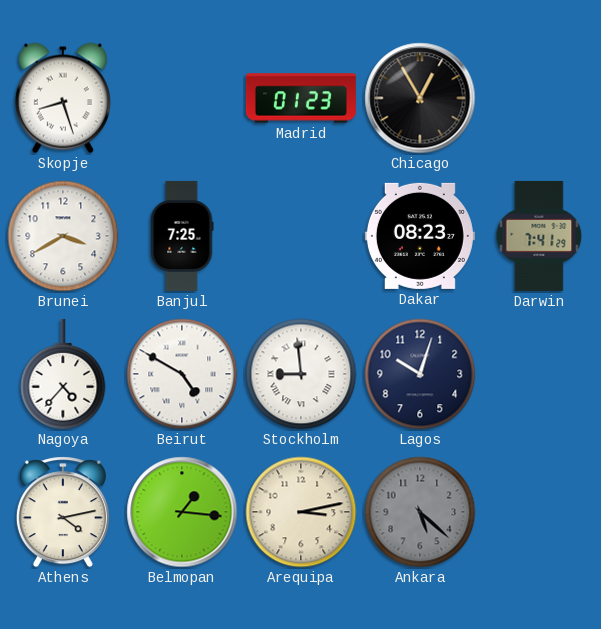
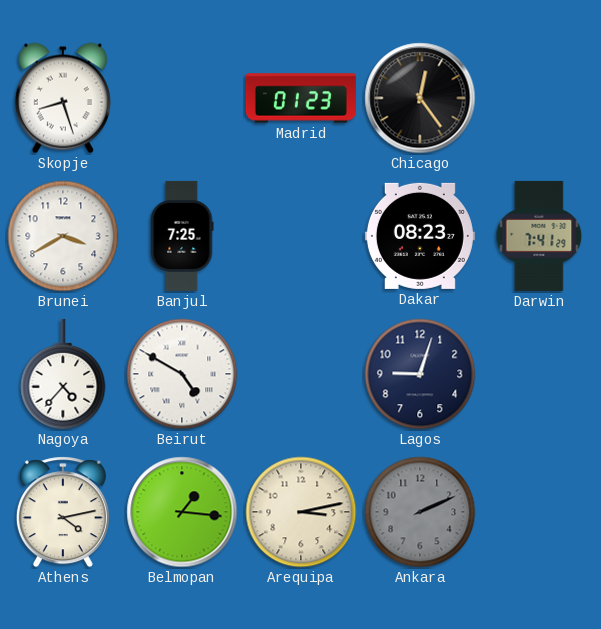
Chicago: 12:55 -> 12:24 (420, 98)
Stockholm: 8:59 -> none (301, 374)
Lagos: 10:03 -> 9:03 (420, 374)
Ankara: 5:22 -> 2:11 (420, 512)
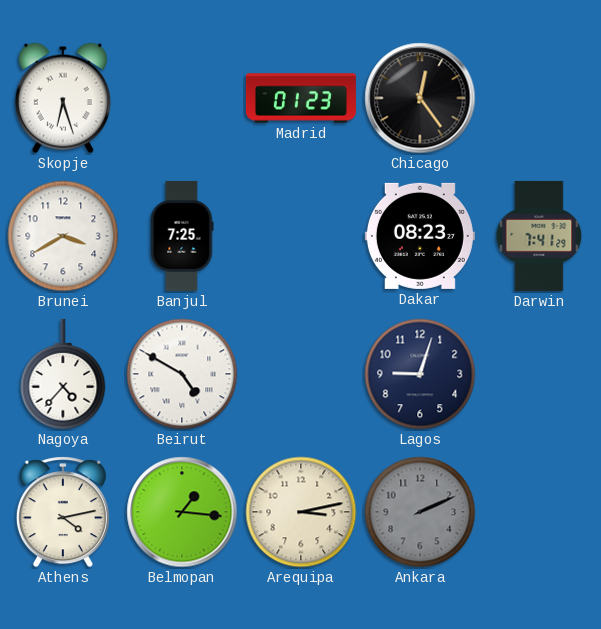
Skopje: 8:27 -> 6:27 (63, 98)
